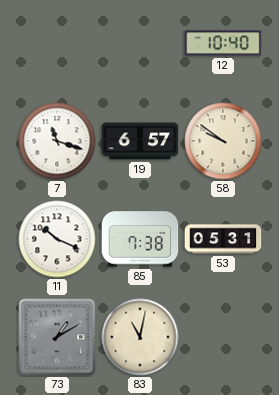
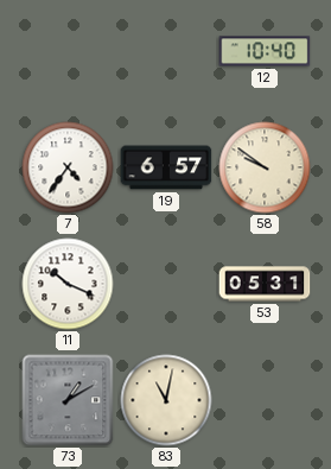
7: 11:18 -> 4:36 (68, 167)
85: 7:38 -> none (140, 239)
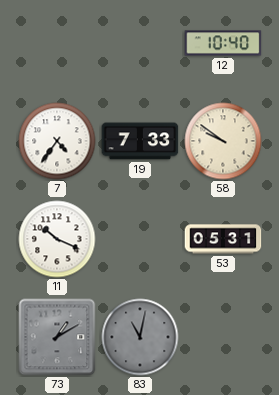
19: 6:57 -> 7:33 (140, 141)
83 dial: cream -> grey (140, 337)
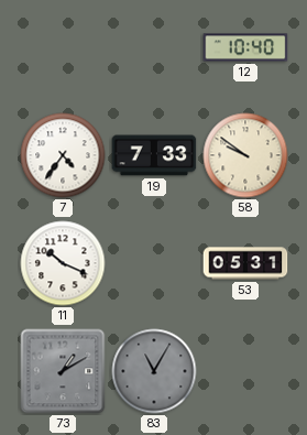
83: 11:02 -> 11:05 (154, 371)
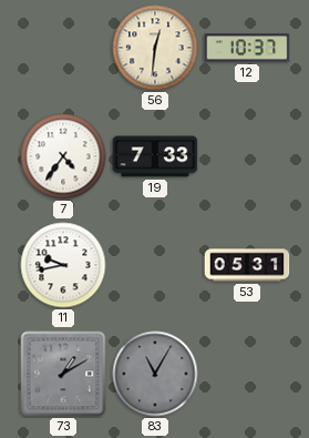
56: none -> 12:31 (155, 48)
12: 10:40 -> 10:37 (247, 48)
58: 9:51 -> none (245, 155)
11: 10:19 -> 9:43 (63, 265)
